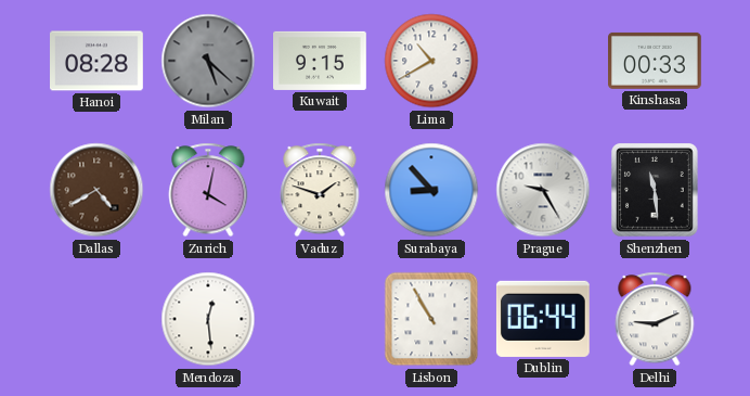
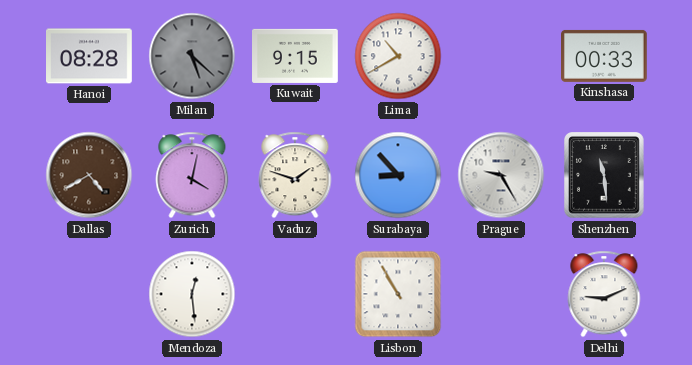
Dublin: 06:44 -> none (543, 319)
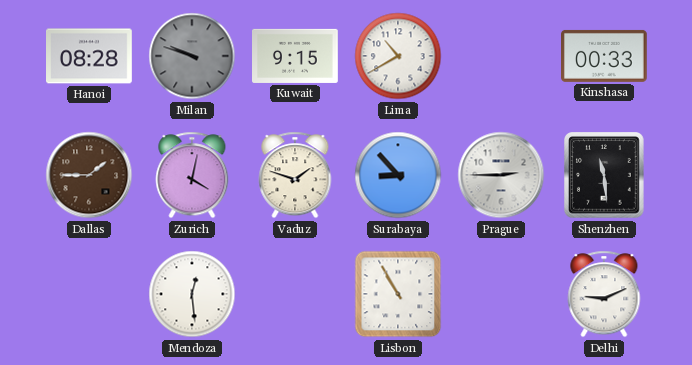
Milan: 5:22 -> 9:48 (192, 56)
Dallas: 4:40 -> 1:45 (89, 175)
Prague: 9:25 -> 2:45 (501, 175)
